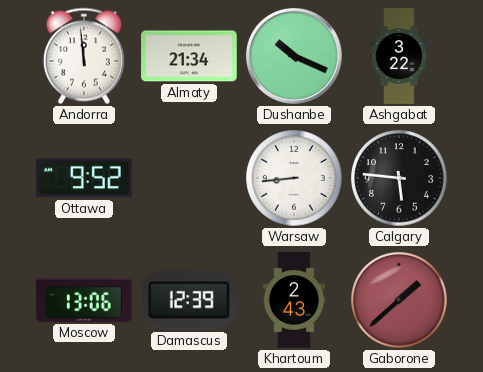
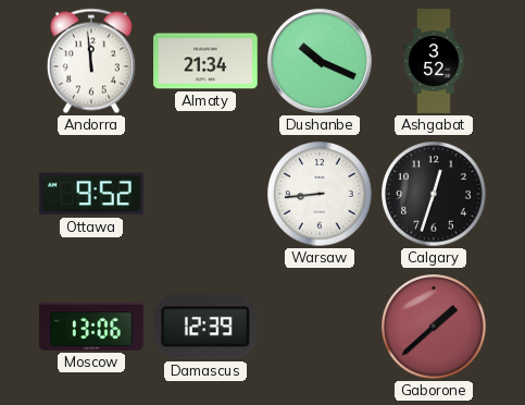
Ashgabat: 3:22 -> 3:52 (434, 61)
Calgary: 5:46 -> 12:33 (434, 194)
Khartoum: 2:43 -> none (294, 300)
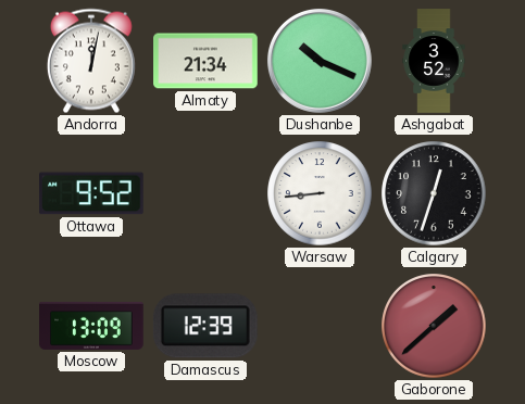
Andorra: 11:59 -> 12:02 (91, 61)
Moscow: 13:06 -> 13:09 (91, 326)
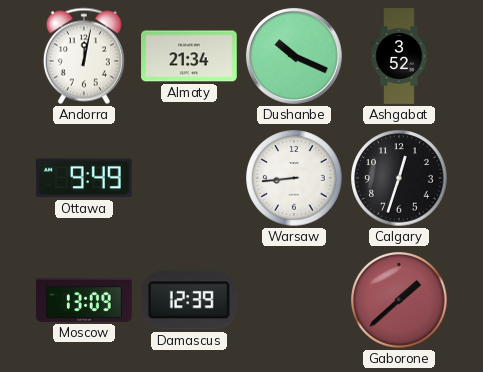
Ottawa: 9:52 -> 9:49 (85, 178)
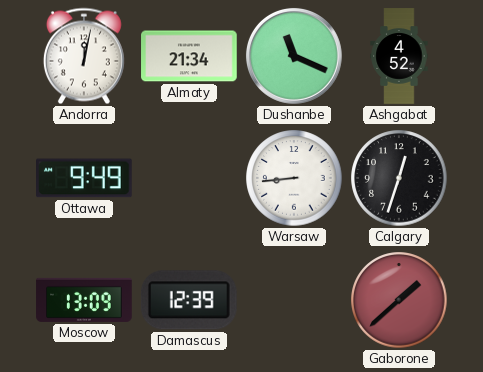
Dushanbe: 10:19 -> 11:19 (294, 56)
Ashgabat: 3:52 -> 4:52 (399, 56)
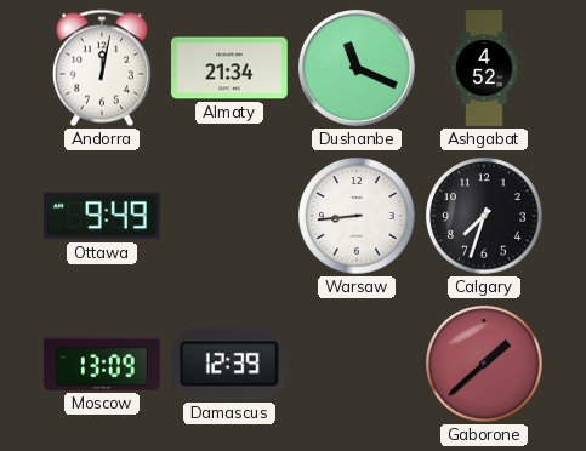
Calgary: 12:33 -> 7:33 (484, 216)
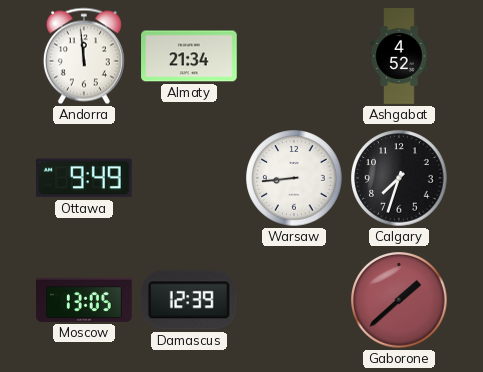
Andorra: 12:02 -> 11:59 (84, 56)
Dushanbe: 11:19 -> none (357, 68)
Moscow: 13:09 -> 13:05 (84, 300)
